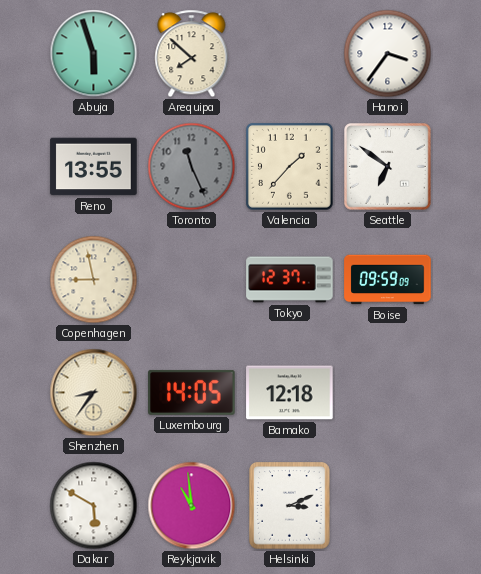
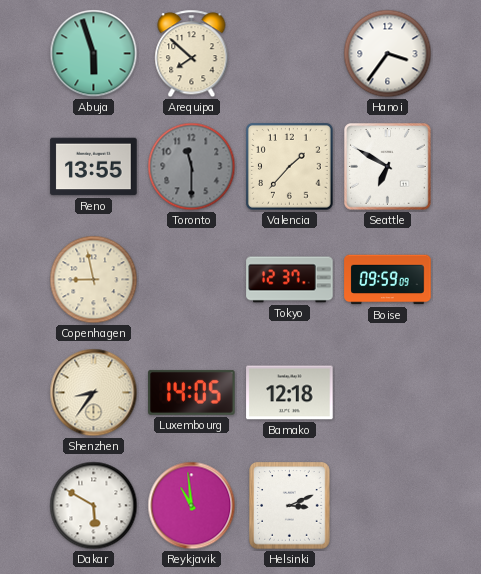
Toronto: 11:26 -> 11:30 (192, 167)
Seattle: 6:51 -> 6:50 (388, 167)
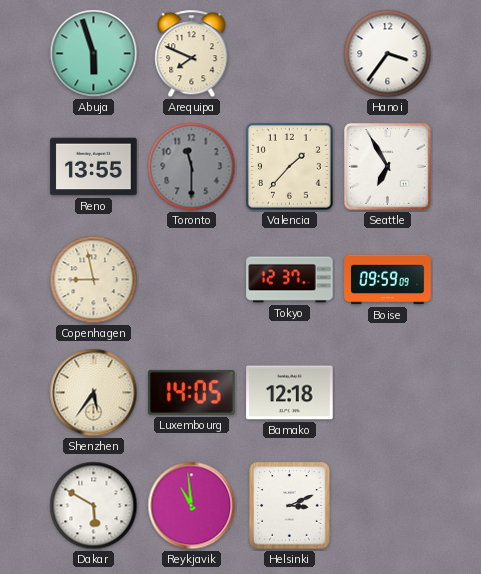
Arequipa: 7:52 -> 7:49 (192, 54)
Seattle: 6:50 -> 6:55 (388, 167)
Shenzhen: 8:36 -> 5:36 (94, 393)
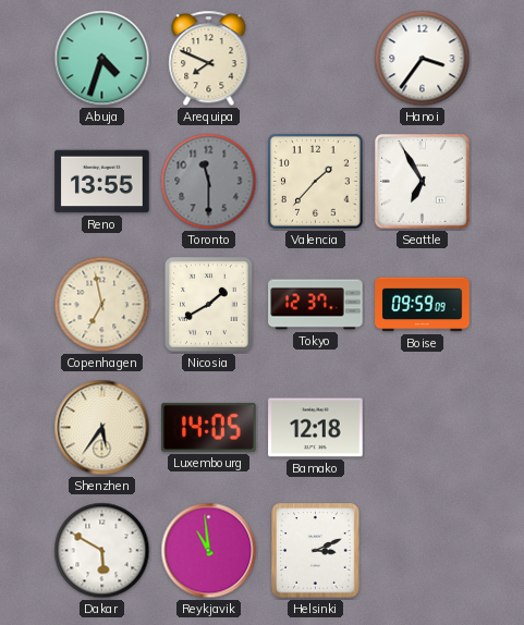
Abuja: 5:57 -> 4:33 (102, 59)
Copenhagen: 8:58 -> 6:58 (102, 305)
Nicosia: none -> 1:40 (209, 305)
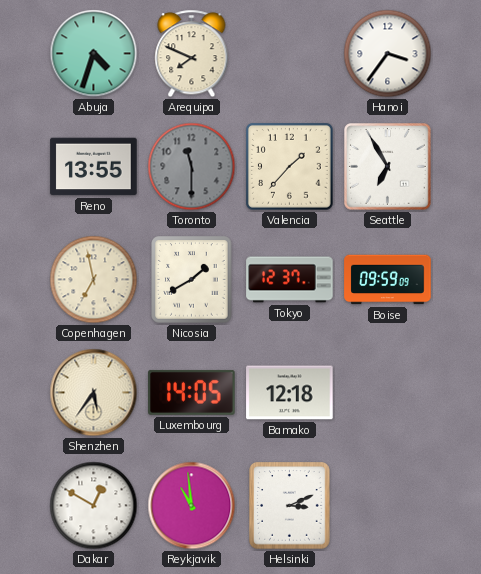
Dakar: 5:50 -> 12:50 (94, 506)
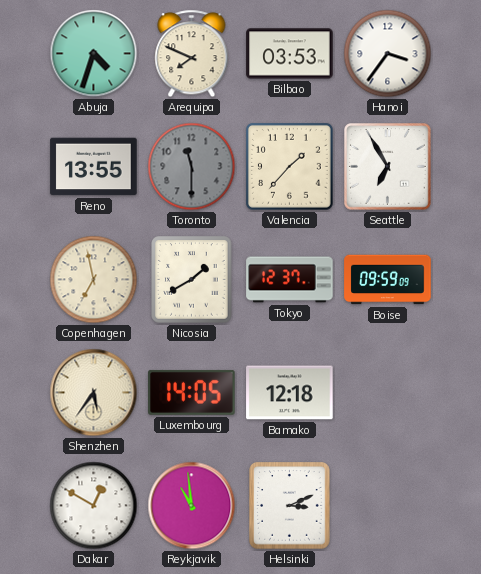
Bilbao: none -> 03:53 (290, 54)
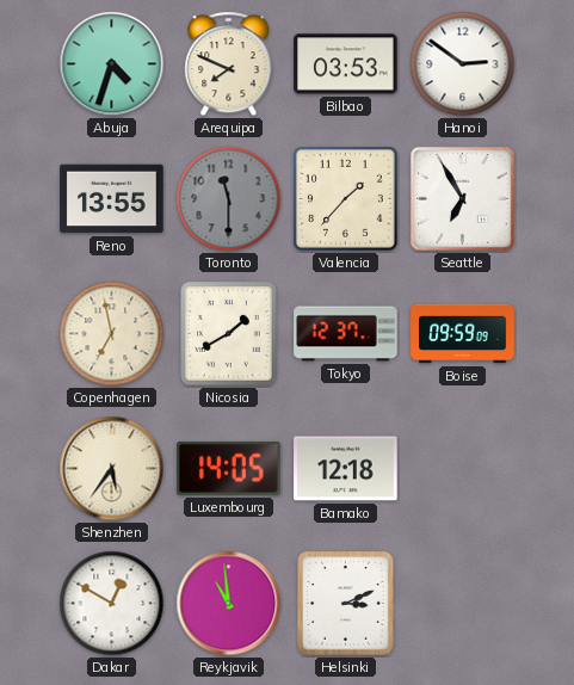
Hanoi: 3:36 -> 2:51 (463, 64)
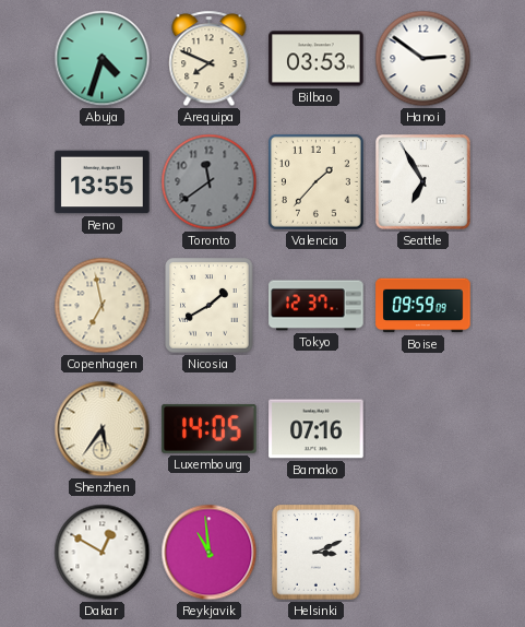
Toronto: 11:30 -> 11:39 (210, 182)
Bamako: 12:18 -> 07:16 (317, 429)
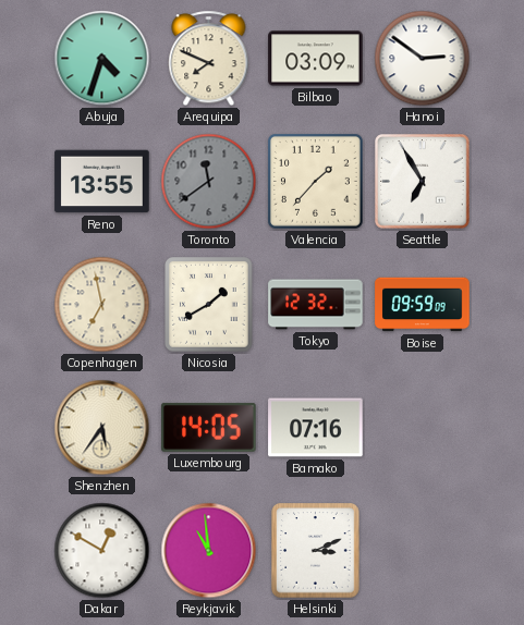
Bilbao: 03:53 -> 03:09 (316, 59)
Tokyo: 12:37 -> 12:32 (316, 305)
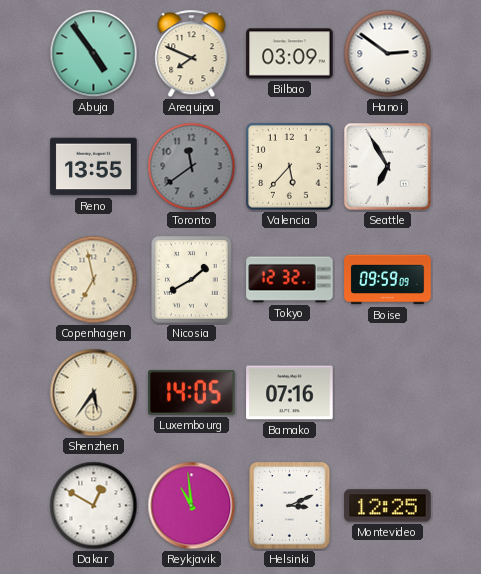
Abuja: 4:33 -> 4:54 (94, 54)
Valencia: 1:37 -> 5:37 (290, 167)
Montevideo: none -> 12:25 (388, 506)
